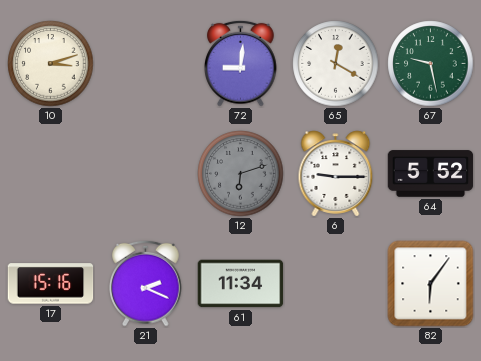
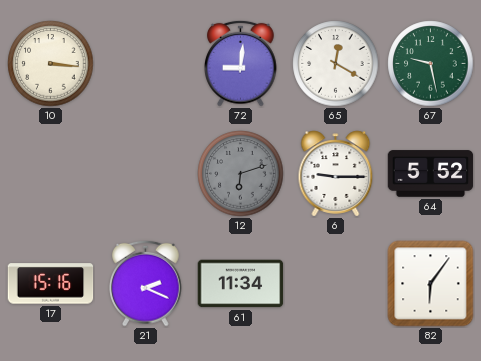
10: 3:12 -> 3:16 (51, 64)
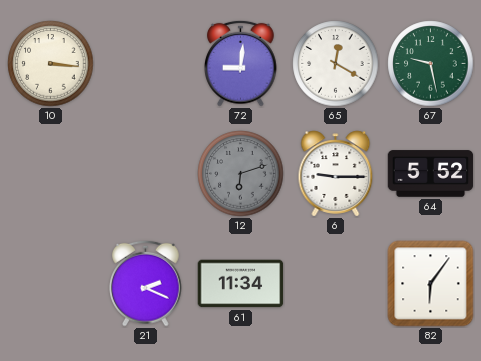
17: 15:16 -> none (51, 284)
